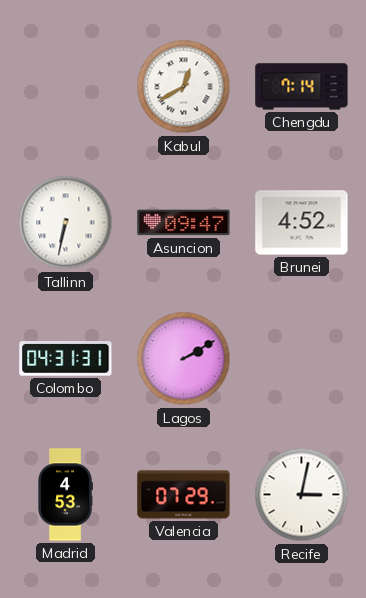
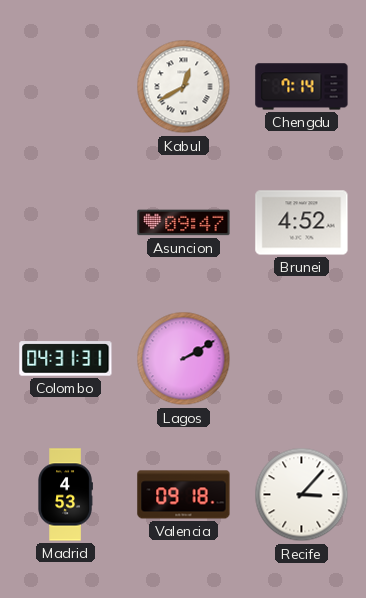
Tallinn: 6:32 -> none (66, 223)
Valencia: 07:29 -> 09:18 (184, 495)
Recife: 3:02 -> 3:07 (302, 495)
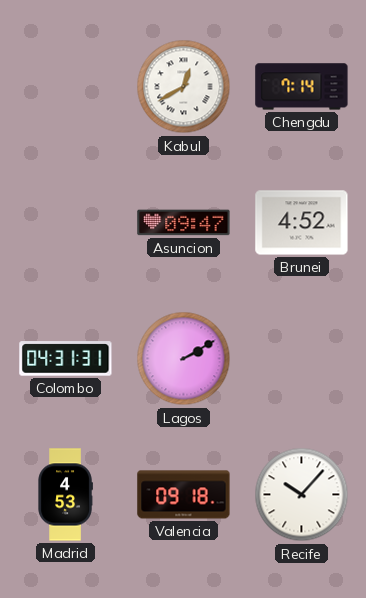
Recife: 3:07 -> 10:07 (302, 495)
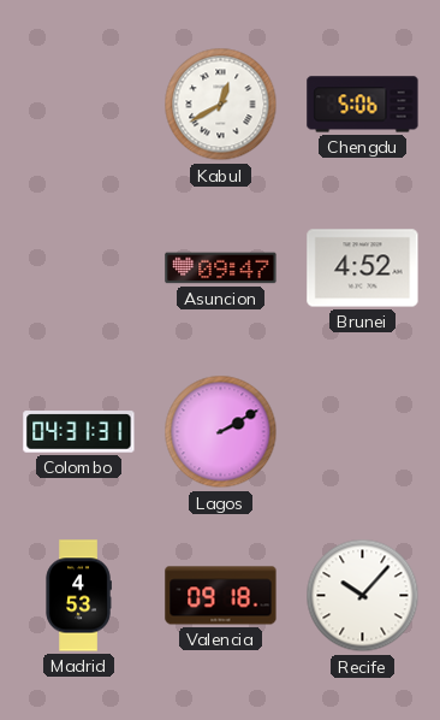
Chengdu: 7:14 -> 5:06 (363, 105)
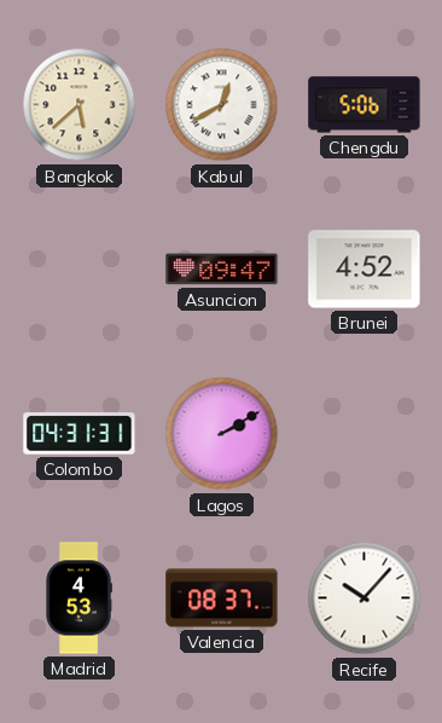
Bangkok: none -> 5:38 (80, 105)
Valencia: 09:18 -> 08:37 (222, 598)
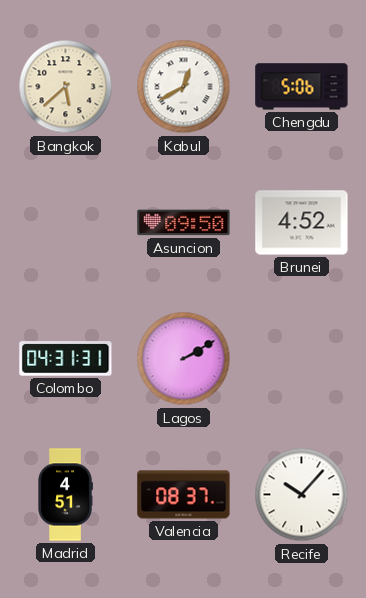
Asuncion: 09:47 -> 09:50 (184, 223)
Madrid: 4:53 -> 4:51 (65, 495)
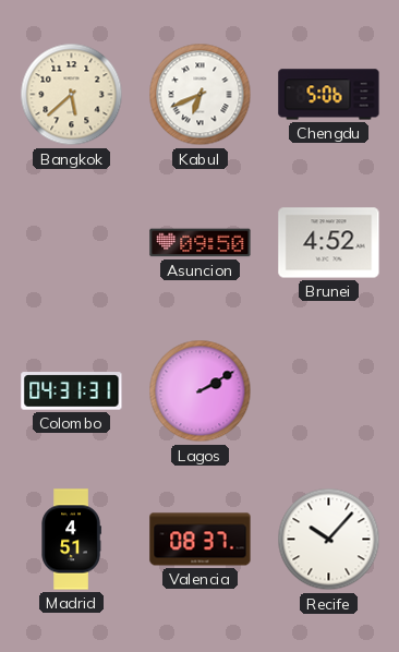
Kabul: 12:40 -> 6:41 (201, 95)
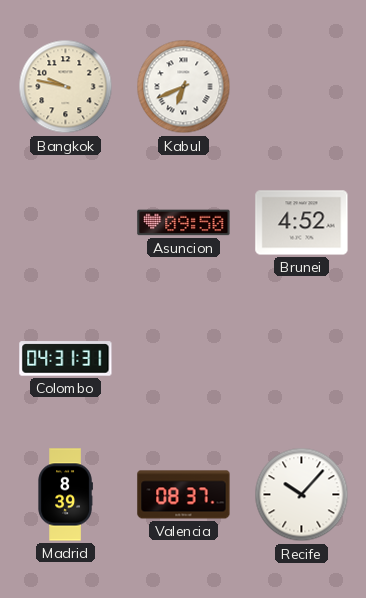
Bangkok: 5:38 -> 9:47 (66, 87)
Chengdu: 5:06 -> none (329, 95)
Lagos: 2:10 -> none (201, 391)
Madrid: 4:51 -> 8:39 (65, 495)
